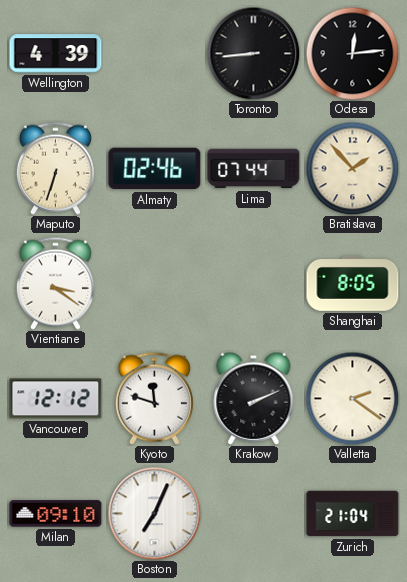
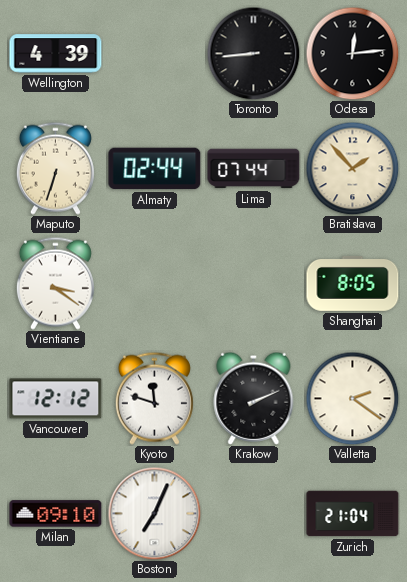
Almaty: 02:46 -> 02:44 (155, 169)
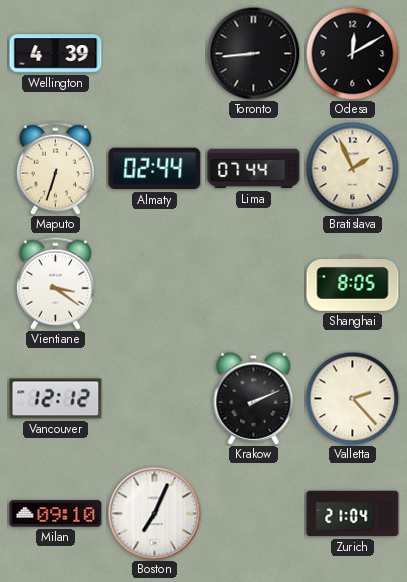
Odesa: 12:14 -> 12:10 (352, 53)
Bratislava: 1:53 -> 1:56 (352, 168)
Kyoto: 11:48 -> none (154, 398)
Valletta: 2:21 -> 2:23 (352, 398)
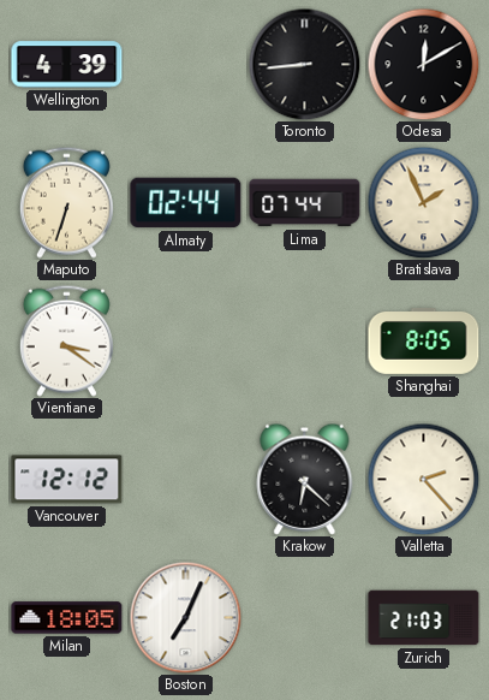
Krakow: 2:11 -> 6:22 (305, 479)
Milan: 09:10 -> 18:05 (67, 618)
Zurich: 21:04 -> 21:03 (424, 618)
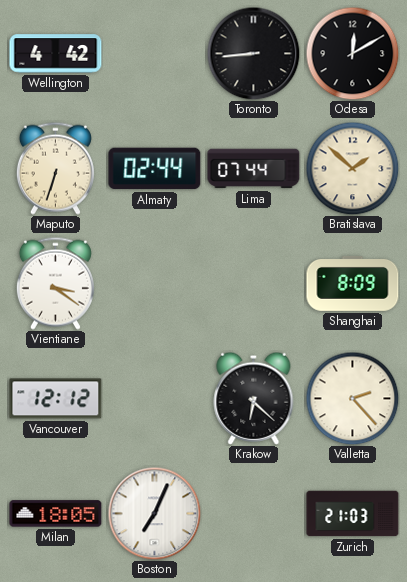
Wellington: 4:39 -> 4:42 (56, 54)
Bratislava: 1:56 -> 1:52 (352, 168)
Shanghai: 8:05 -> 8:09 (353, 283)
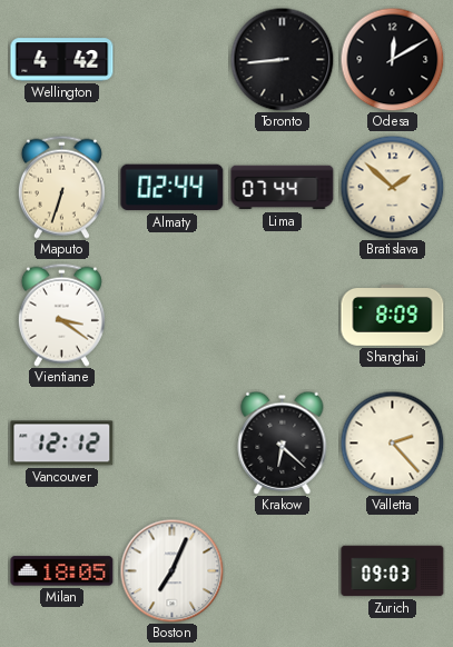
Zurich: 21:03 -> 09:03 (393, 571)
